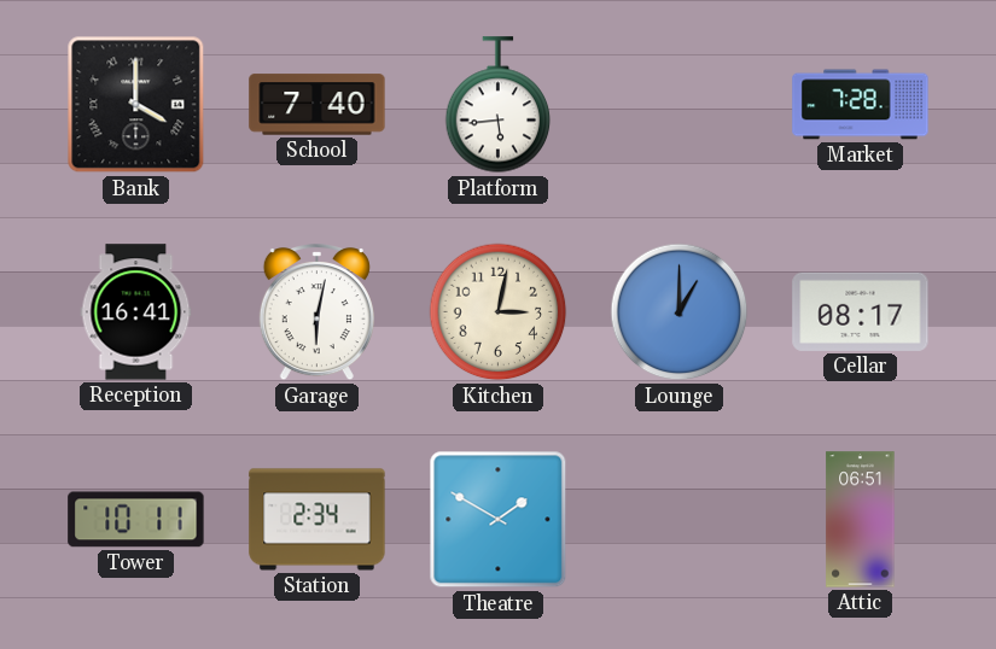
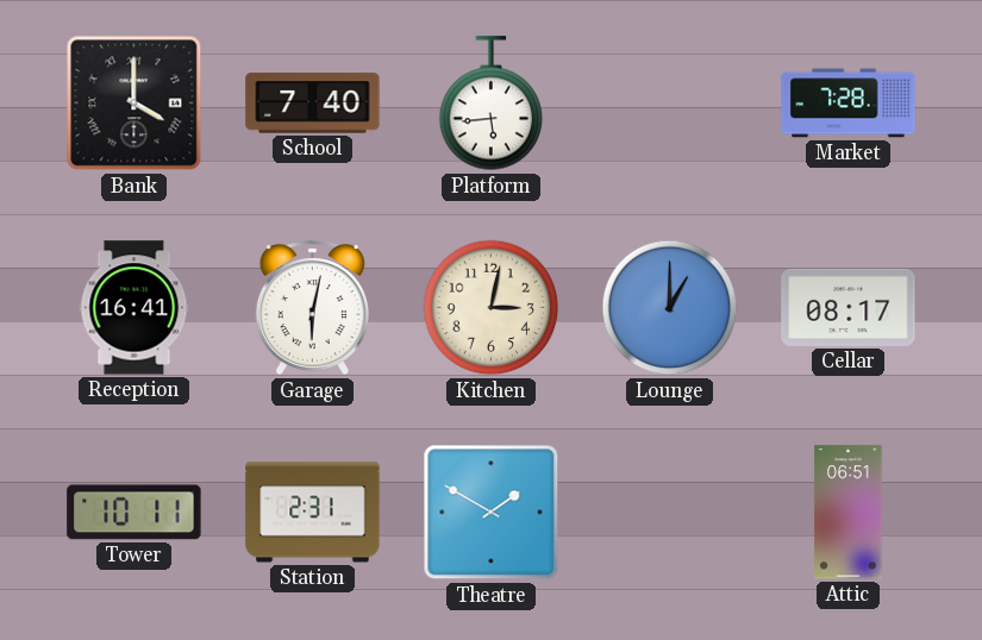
Station: 2:34 -> 2:31 (313, 513)
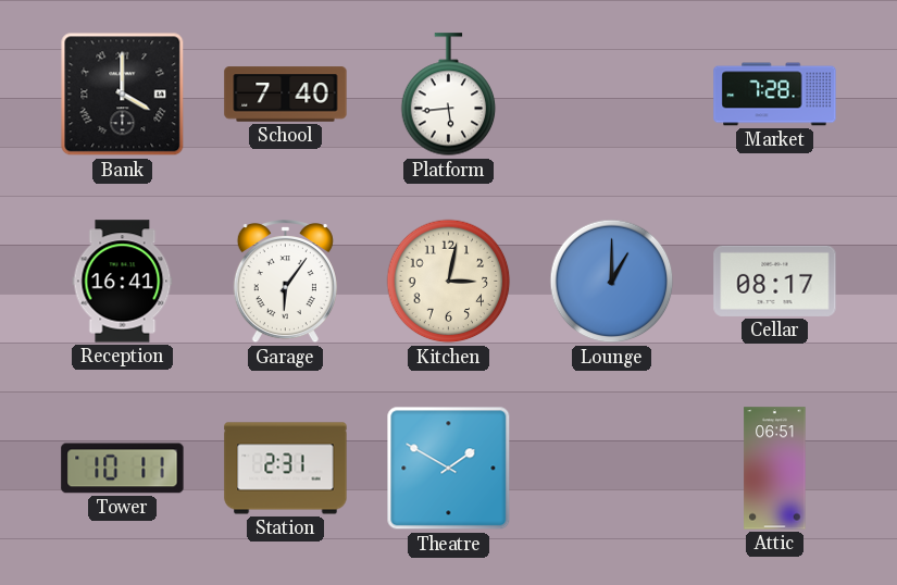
Garage: 6:02 -> 6:06 (285, 283)
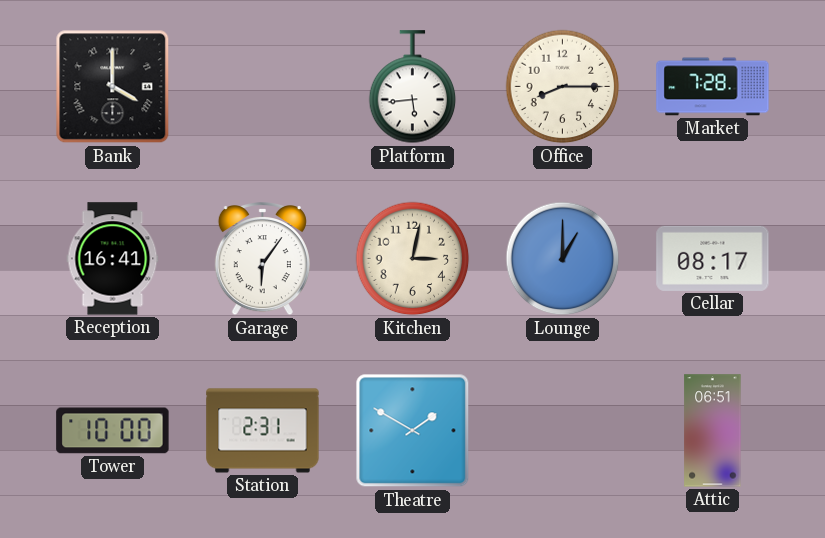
School: 7:40 -> none (286, 95)
Office: none -> 8:15 (563, 87)
Tower: 10:11 -> 10:00 (113, 431)
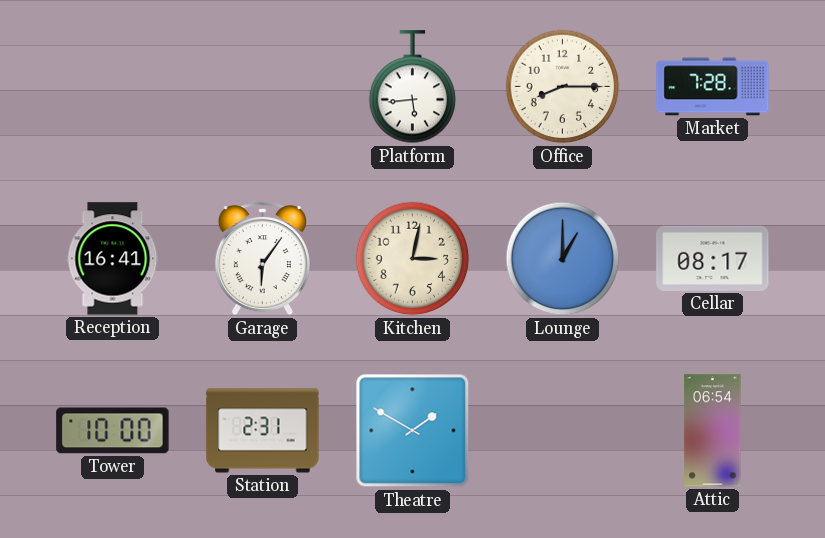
Bank: 4:00 -> none (113, 87)
Attic: 06:51 -> 06:54 (713, 431)
